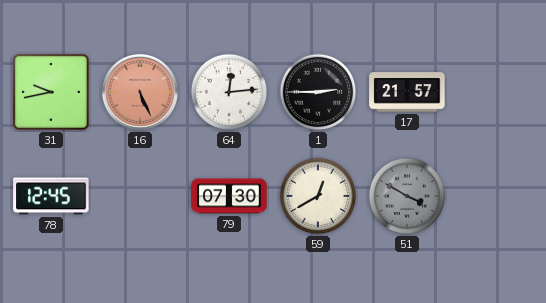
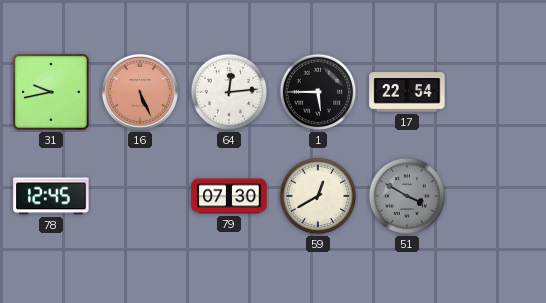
1: 2:45 -> 5:45 (318, 92)
17: 21:57 -> 22:54 (407, 92)
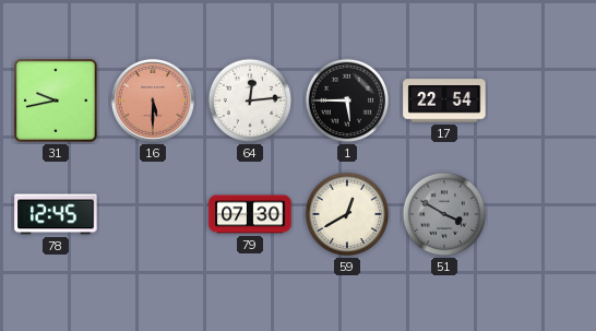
16: 5:26 -> 5:30 (153, 101)
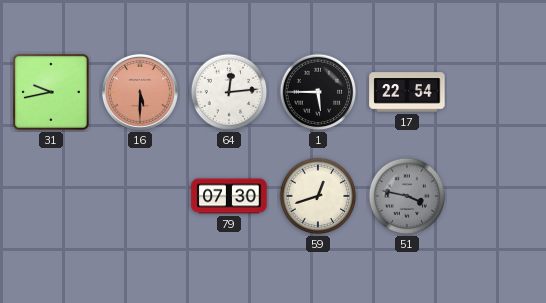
78: 12:45 -> none (56, 214)
59: 12:40 -> 12:42 (318, 196)
51: 3:50 -> 3:47 (407, 196)
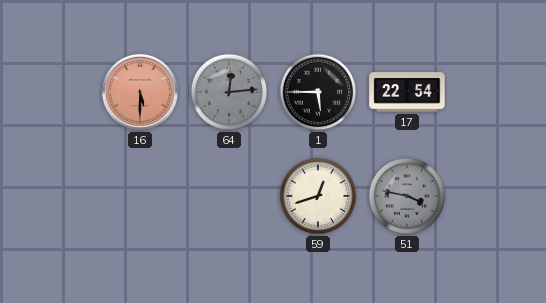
31: 9:43 -> none (51, 92)
64 dial: white -> grey (229, 92)
79: 07:30 -> none (229, 196)
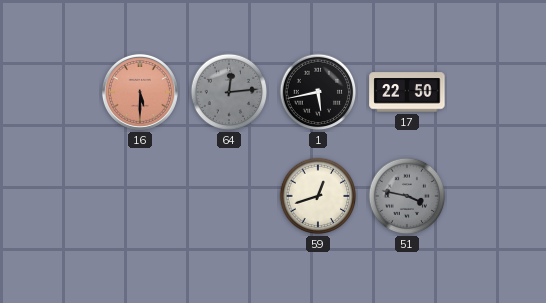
1: 5:45 -> 5:43 (318, 92)
17: 22:54 -> 22:50 (407, 92)
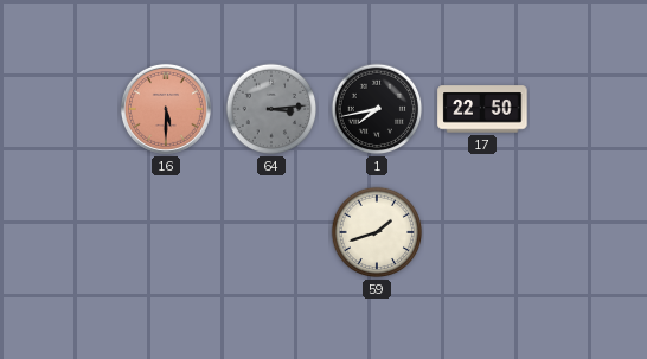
64: 12:14 -> 3:14 (271, 109)
1: 5:43 -> 7:43 (377, 109)
59: 12:42 -> 1:42 (377, 232)
51: 3:47 -> none (407, 196)
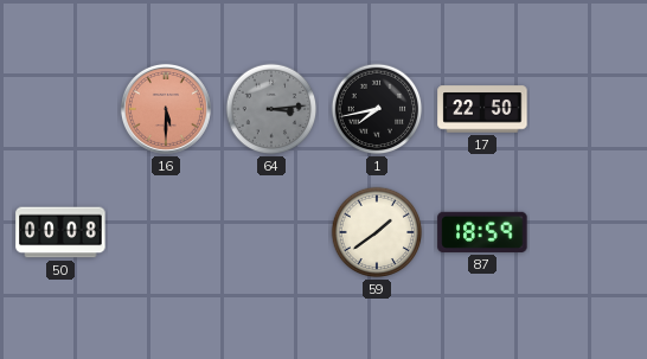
50: none -> 00:08 (60, 232)
59: 1:42 -> 1:39 (377, 232)
87: none -> 18:59 (482, 232)
